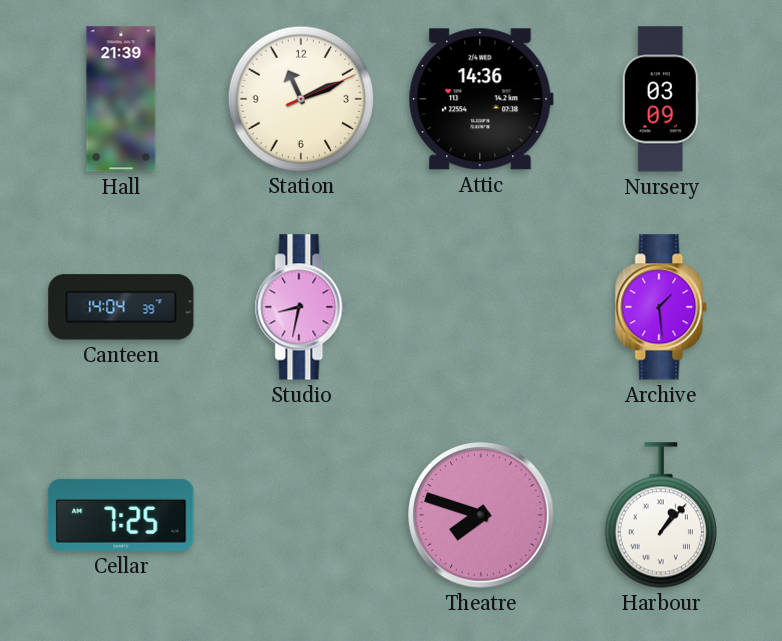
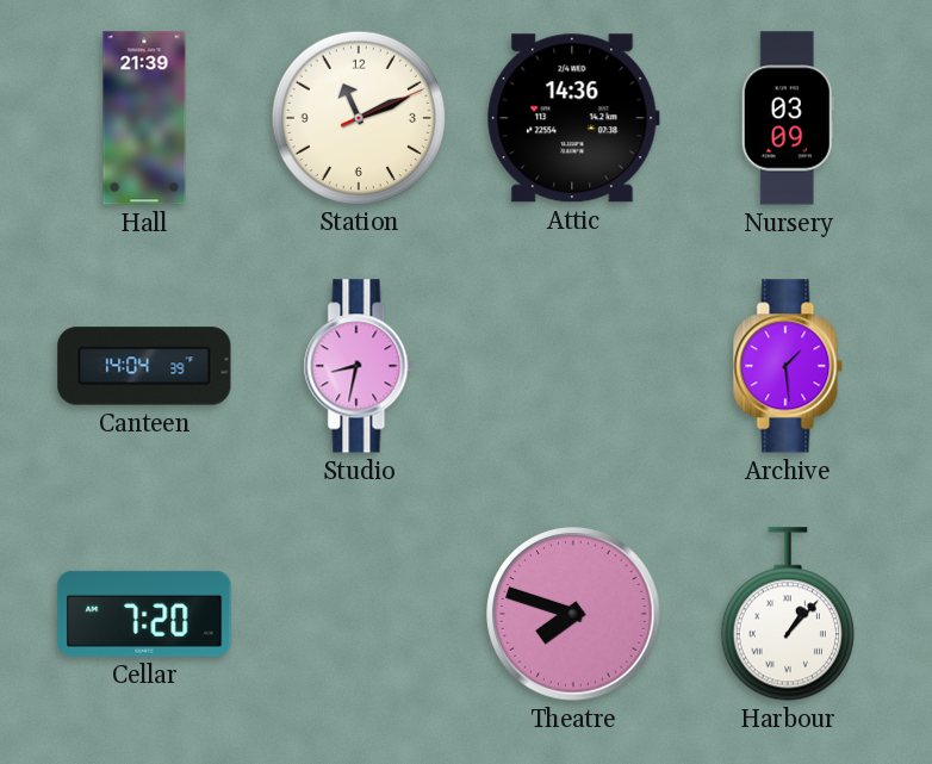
Cellar: 7:25 -> 7:20 (144, 614)
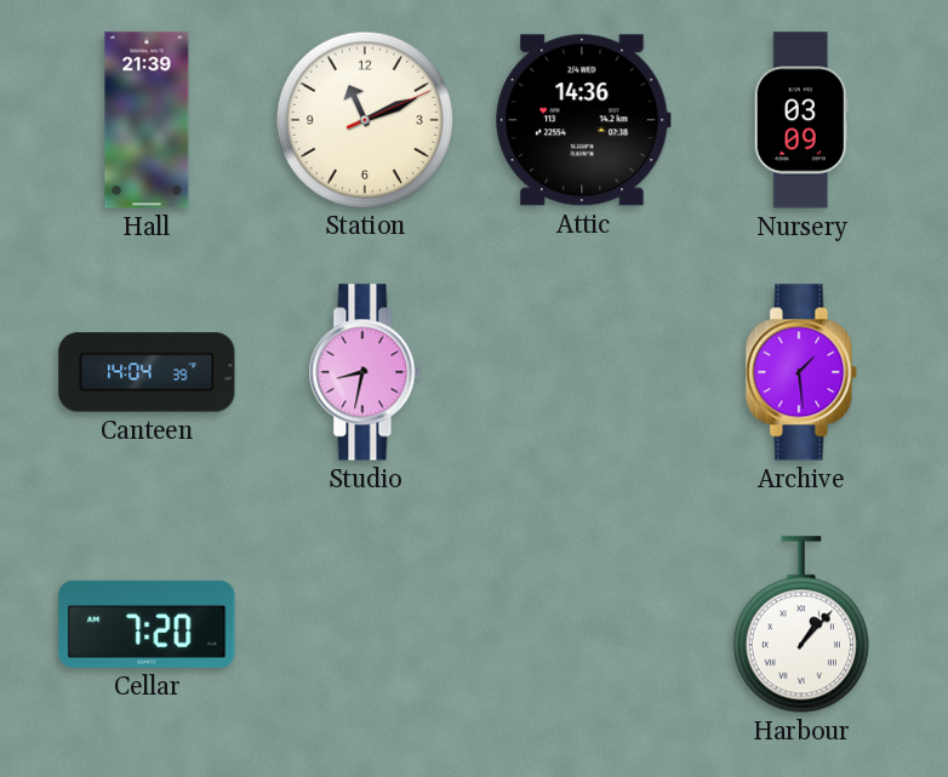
Theatre: 7:48 -> none (573, 614)
